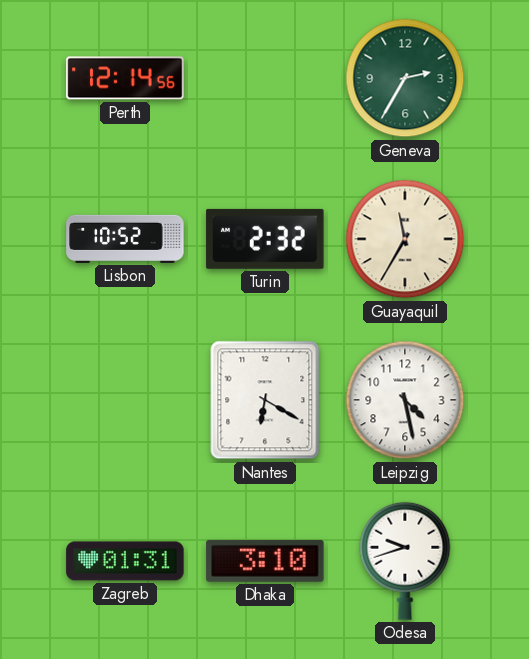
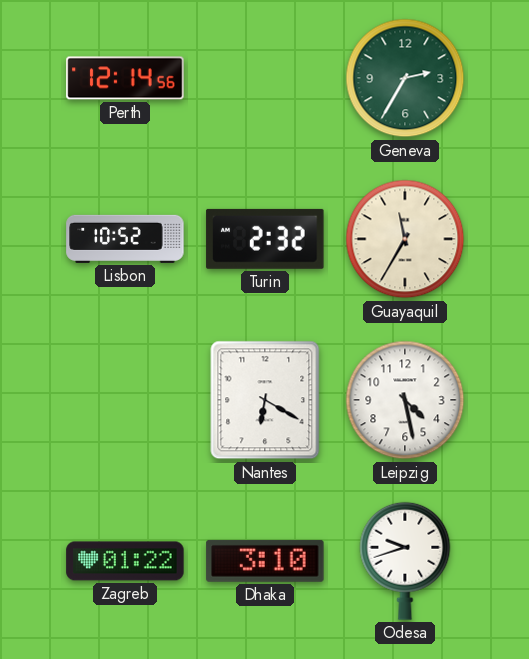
Zagreb: 01:31 -> 01:22 (125, 561)
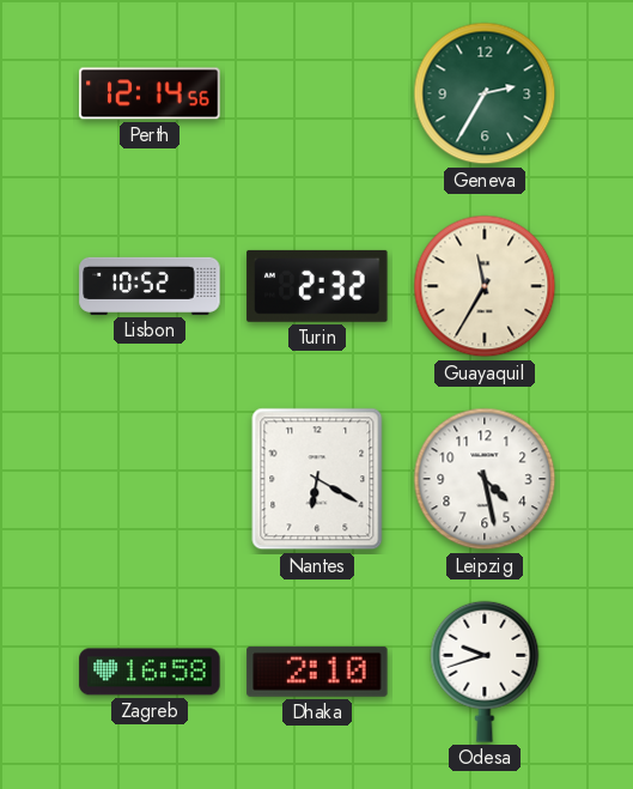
Zagreb: 01:22 -> 16:58 (150, 672)
Dhaka: 3:10 -> 2:10 (317, 672)
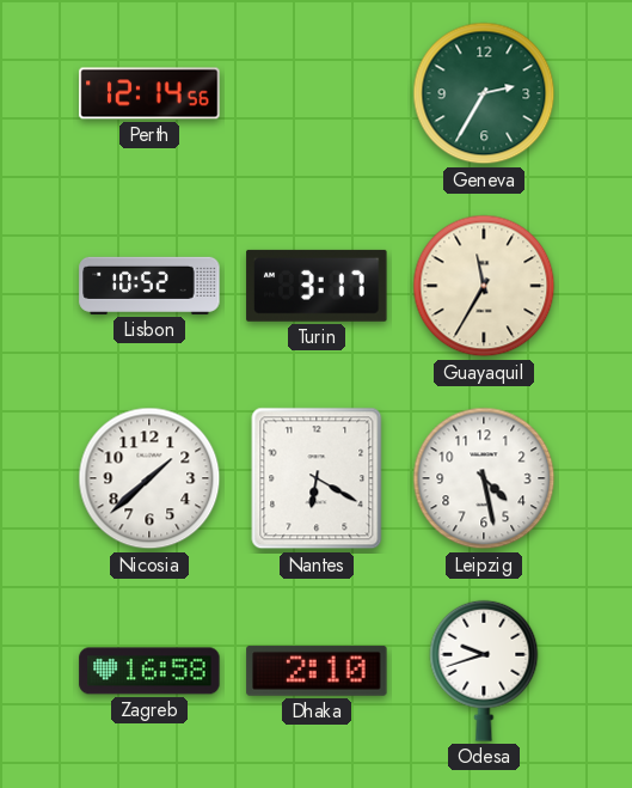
Turin: 2:32 -> 3:17 (317, 286)
Nicosia: none -> 1:38 (149, 478)
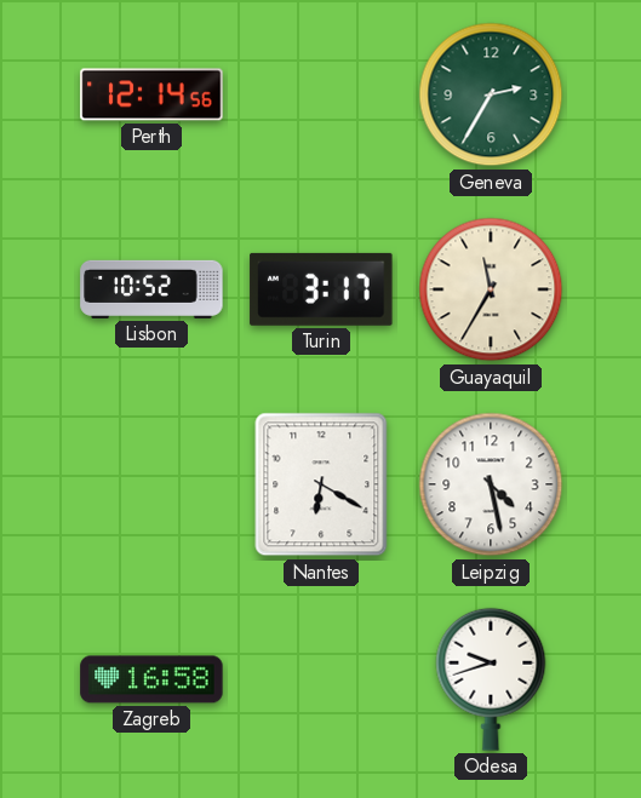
Nicosia: 1:38 -> none (149, 478)
Dhaka: 2:10 -> none (317, 671)
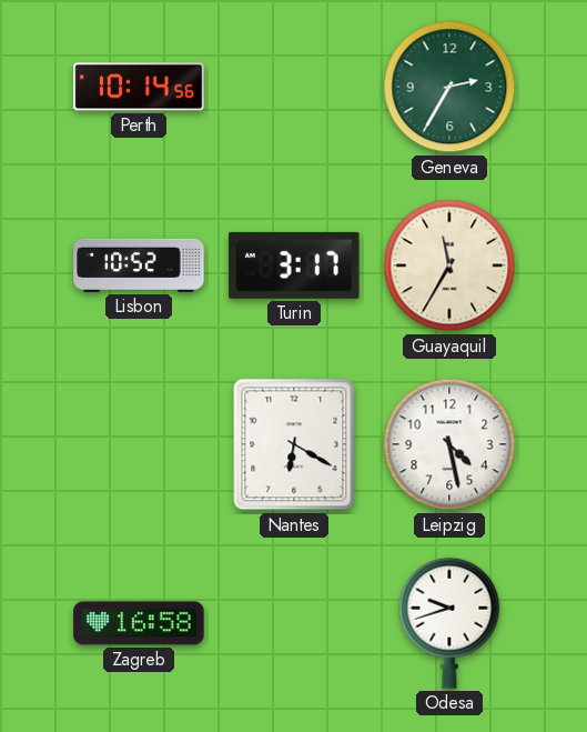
Perth: 12:14 -> 10:14 (139, 87)
